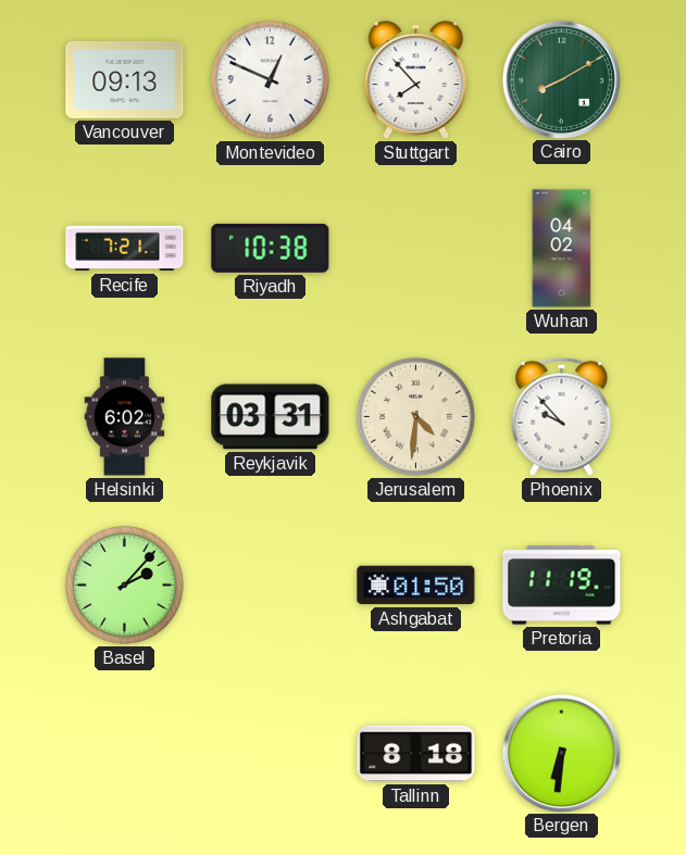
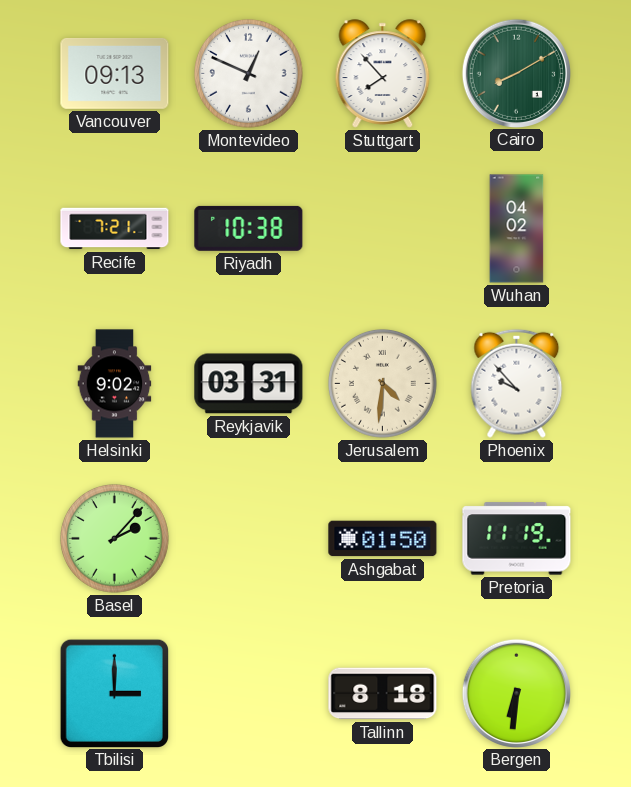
Helsinki: 6:02 -> 9:02 (115, 384)
Tbilisi: none -> 3:00 (114, 693)
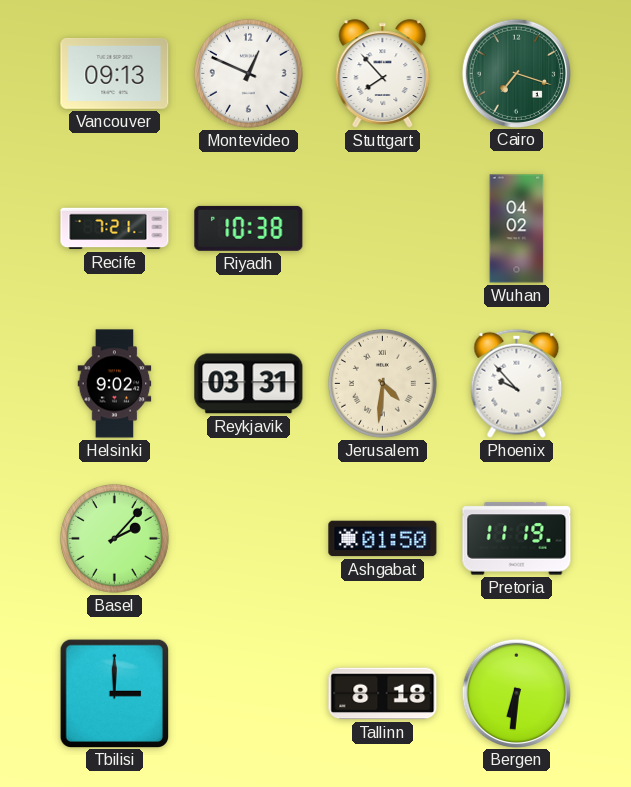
Cairo: 8:10 -> 7:18 (516, 73)
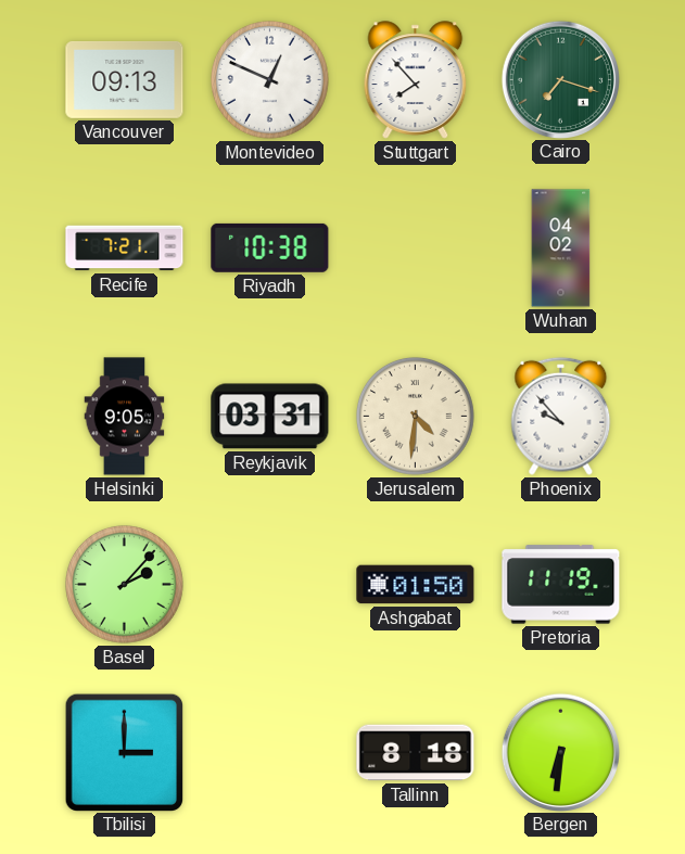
Helsinki: 9:02 -> 9:05 (125, 417)
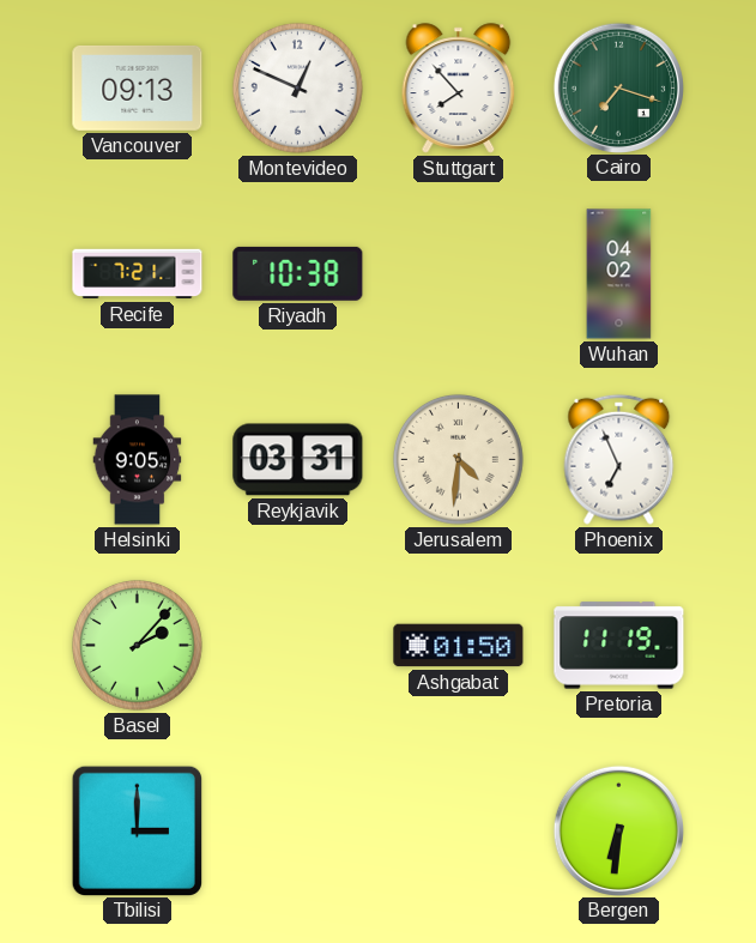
Phoenix: 9:53 -> 6:56 (619, 459)
Tallinn: 8:18 -> none (416, 753)
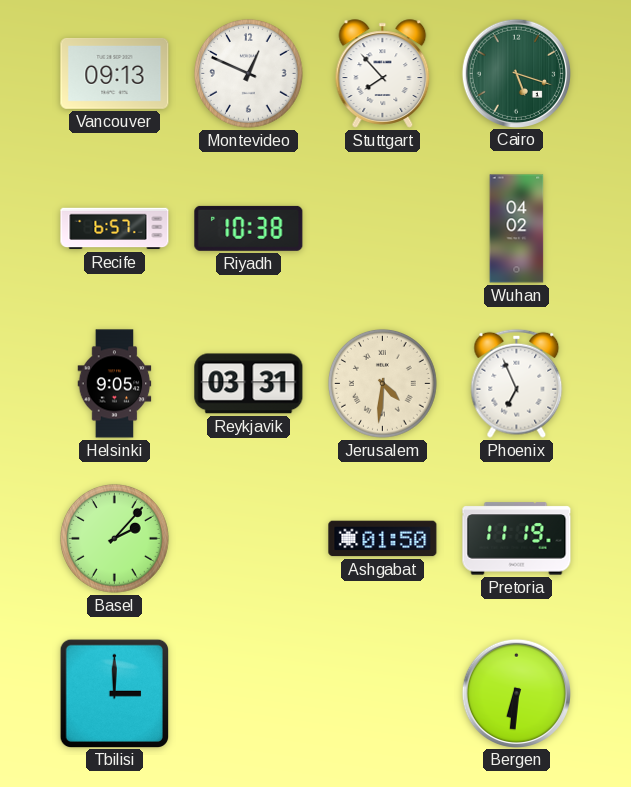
Cairo: 7:18 -> 5:18 (516, 73)
Recife: 7:21 -> 6:57 (115, 229)
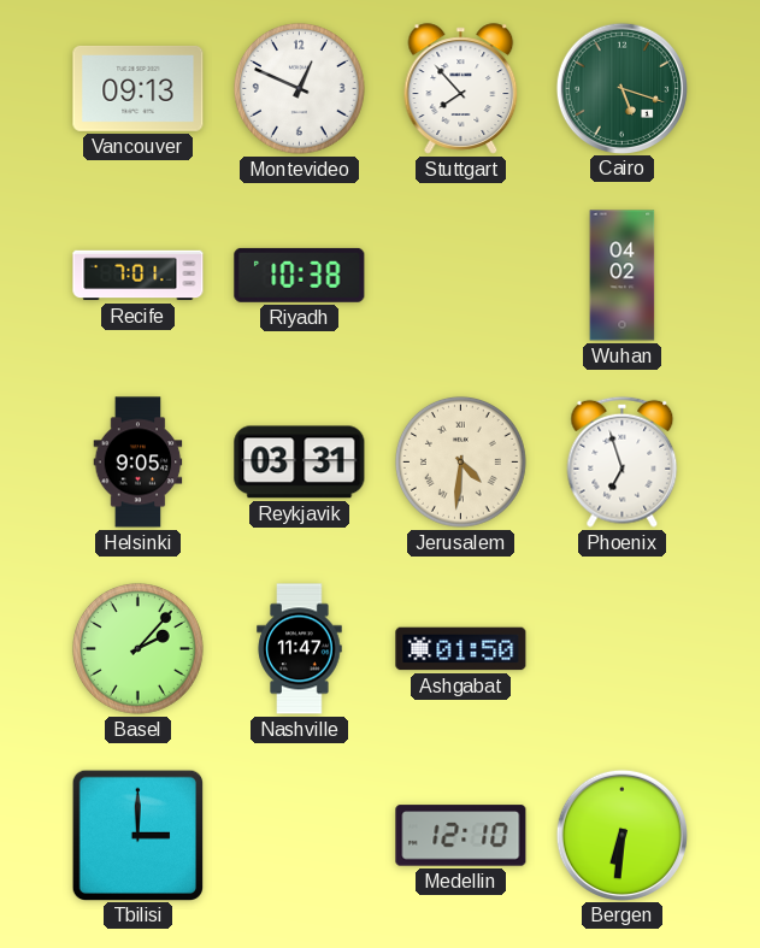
Recife: 6:57 -> 7:01 (139, 276)
Phoenix: 6:56 -> 6:57 (623, 461)
Nashville: none -> 11:47 (300, 649)
Pretoria: 11:19 -> none (517, 539)
Medellin: none -> 12:10 (461, 836)
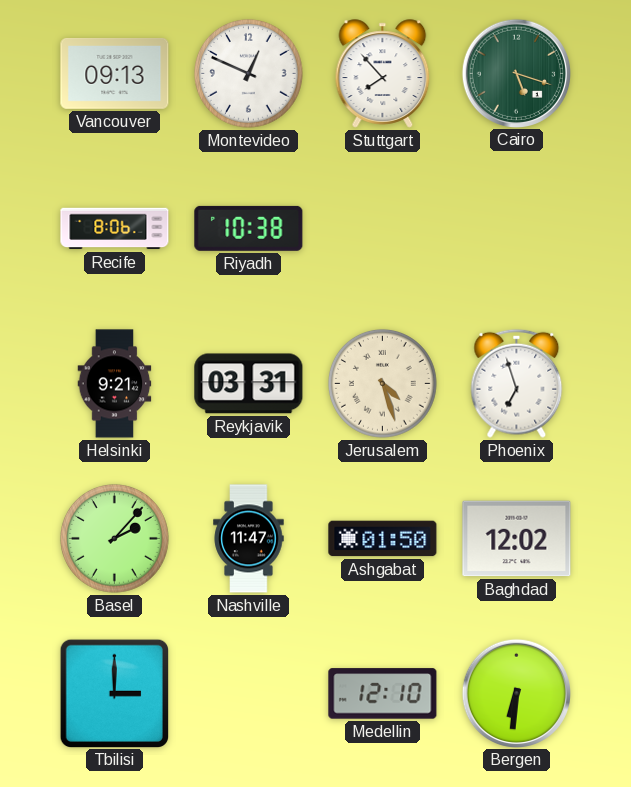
Recife: 7:01 -> 8:06 (115, 229)
Wuhan: 04:02 -> none (623, 276)
Helsinki: 9:05 -> 9:21 (115, 384)
Jerusalem: 4:31 -> 4:27 (382, 383)
Baghdad: none -> 12:02 (517, 539)
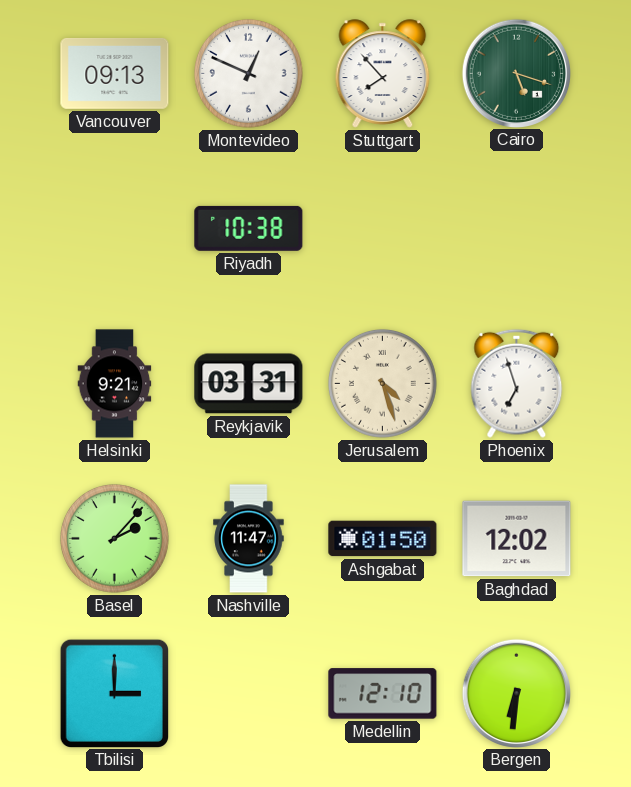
Recife: 8:06 -> none (115, 229)
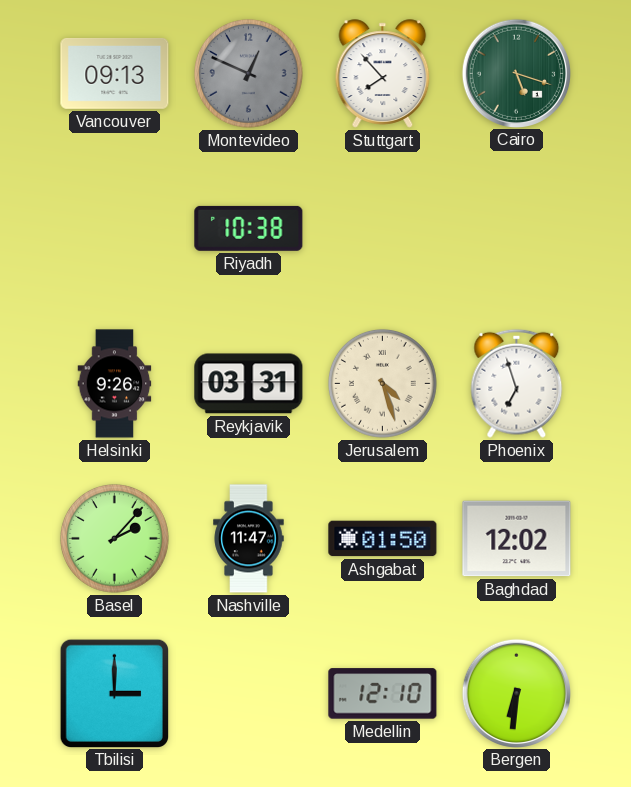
Montevideo dial: white -> grey (248, 73)
Helsinki: 9:21 -> 9:26 (115, 384)
